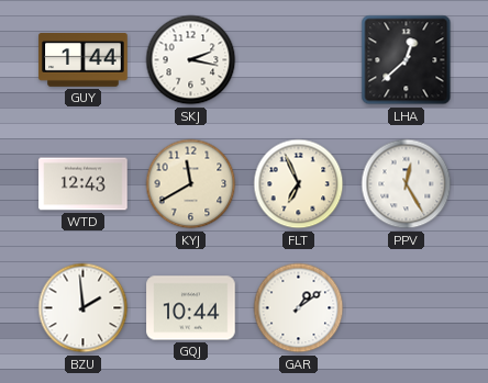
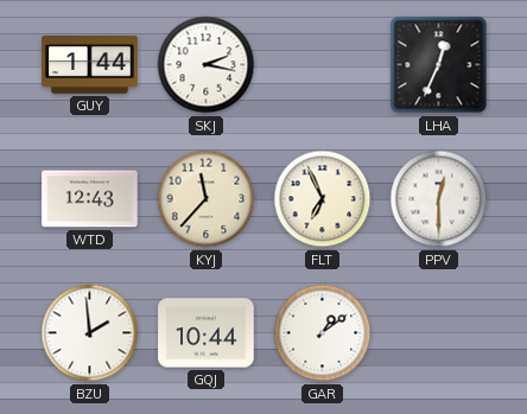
LHA: 12:38 -> 12:34 (439, 65)
KYJ: 11:40 -> 11:37 (207, 199)
PPV: 12:25 -> 12:30 (439, 199)
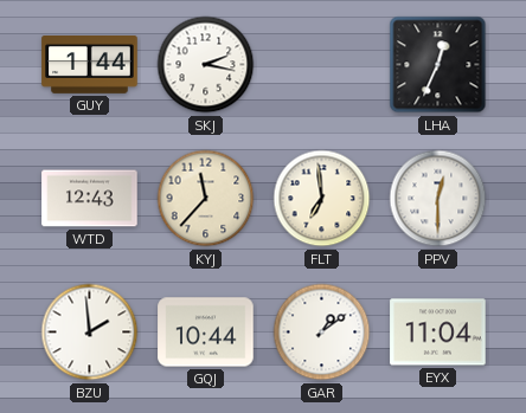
FLT: 6:56 -> 6:59 (322, 199)
EYX: none -> 11:04 (438, 333)
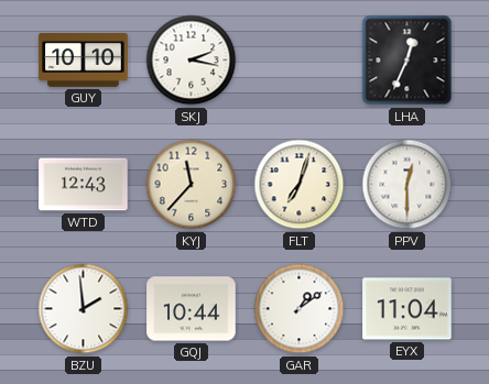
GUY: 1:44 -> 10:10 (84, 61)
FLT: 6:59 -> 7:03 (300, 185)
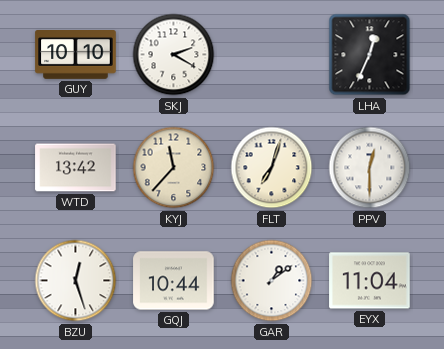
SKJ: 2:17 -> 2:20 (174, 55)
WTD: 12:43 -> 13:42 (76, 168)
BZU: 1:59 -> 12:27 (76, 281)
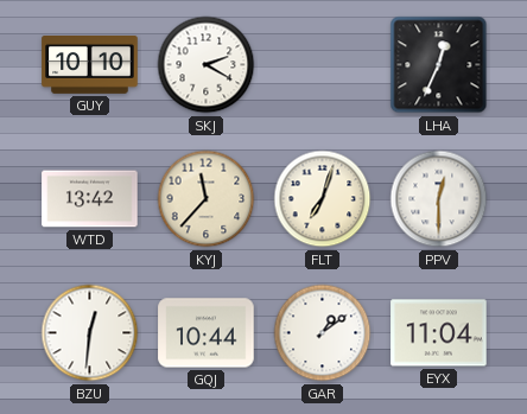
BZU: 12:27 -> 12:31 (90, 333)
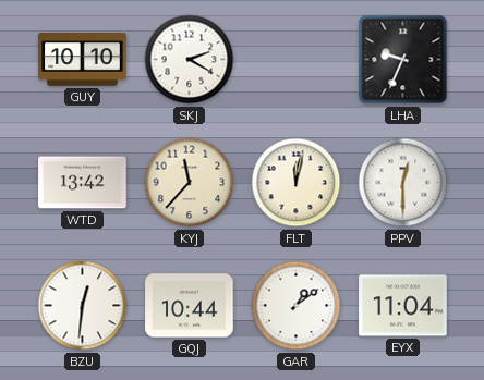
LHA: 12:34 -> 9:34 (403, 60)
FLT: 7:03 -> 12:02 (297, 183)
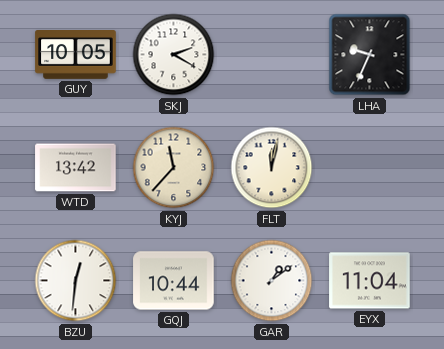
GUY: 10:10 -> 10:05 (76, 55)
PPV: 12:30 -> none (403, 183)
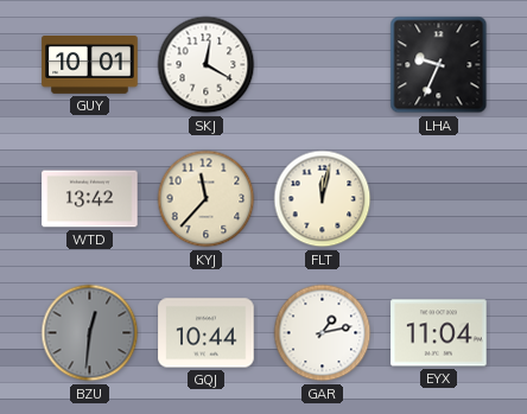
GUY: 10:05 -> 10:01 (90, 65)
SKJ: 2:20 -> 12:20 (207, 65)
BZU dial: white -> grey (90, 333)
GAR: 1:09 -> 1:13 (323, 333)
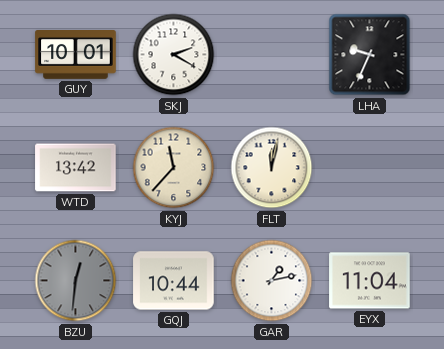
SKJ: 12:20 -> 2:20 (174, 55)
